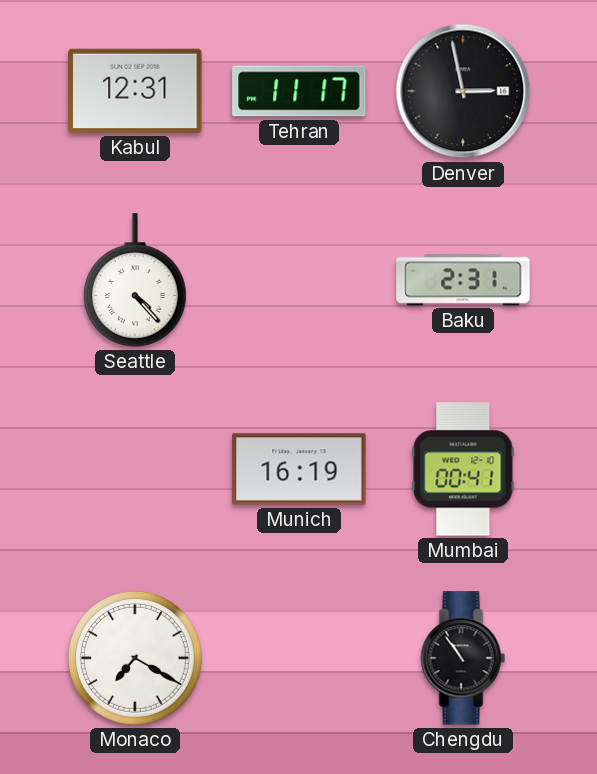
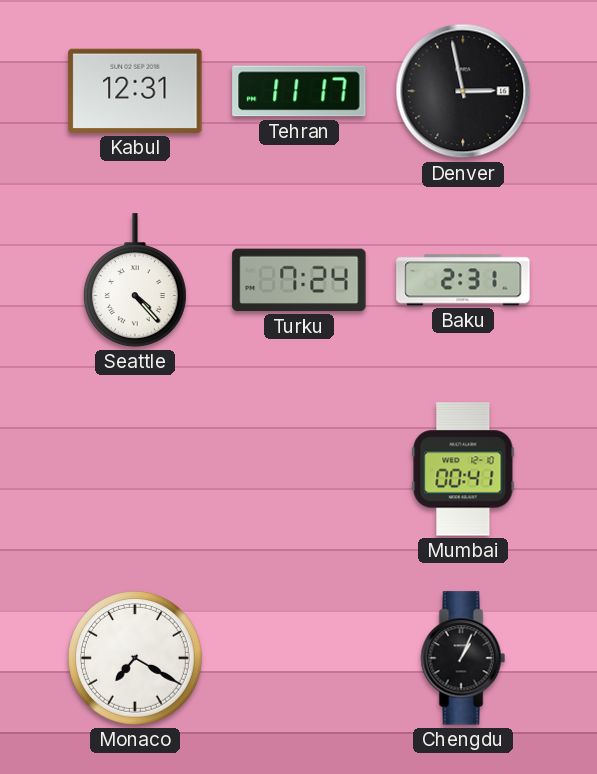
Turku: none -> 7:24 (299, 280)
Munich: 16:19 -> none (299, 469)
Chengdu: 10:54 -> 1:04 (463, 658)
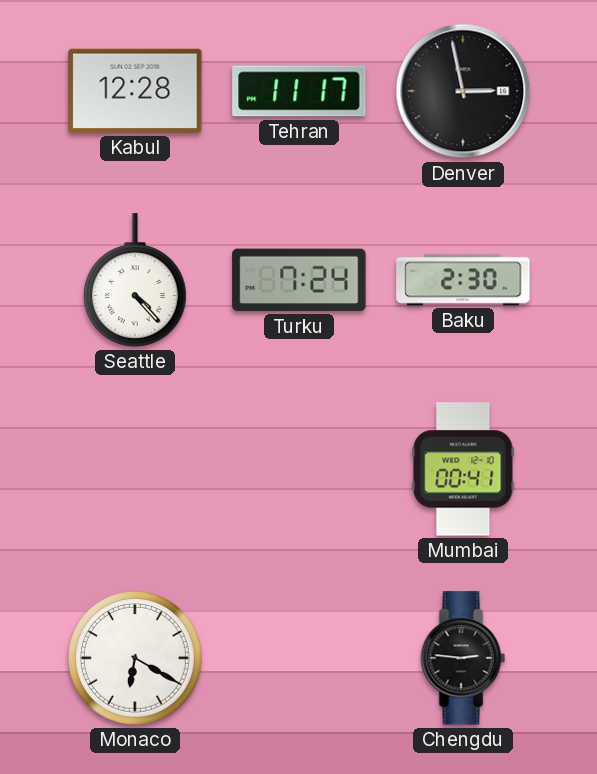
Kabul: 12:31 -> 12:28 (135, 91)
Baku: 2:31 -> 2:30 (463, 280)
Monaco: 7:20 -> 6:20 (135, 658)
Chengdu: 1:04 -> 2:46 (463, 658)
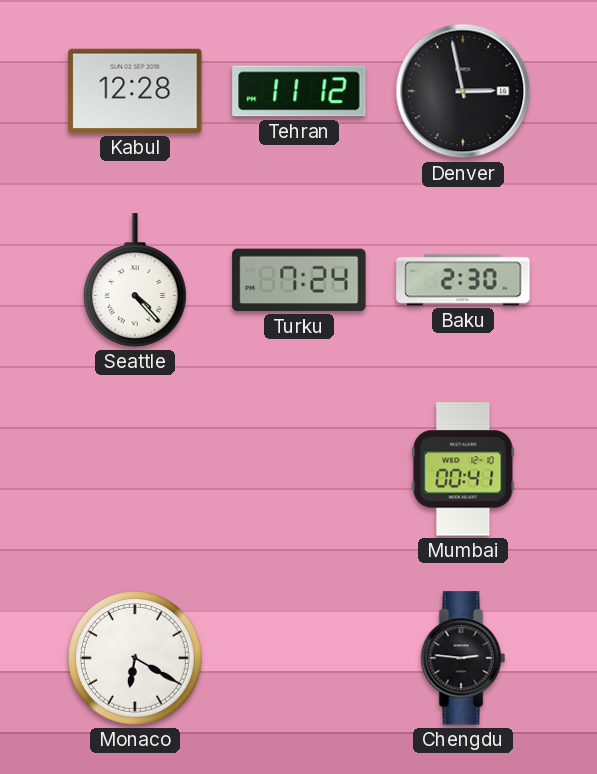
Tehran: 11:17 -> 11:12 (299, 91)
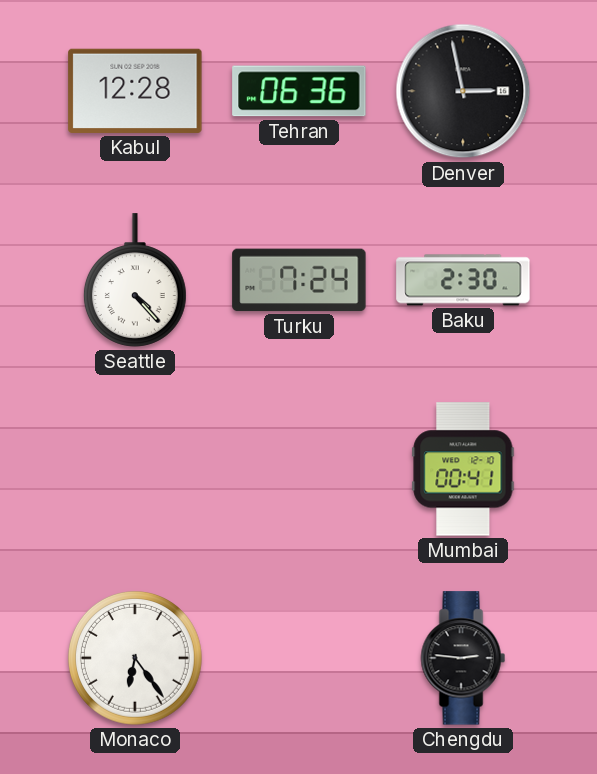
Tehran: 11:12 -> 06:36 (299, 91)
Monaco: 6:20 -> 6:24 (135, 658)
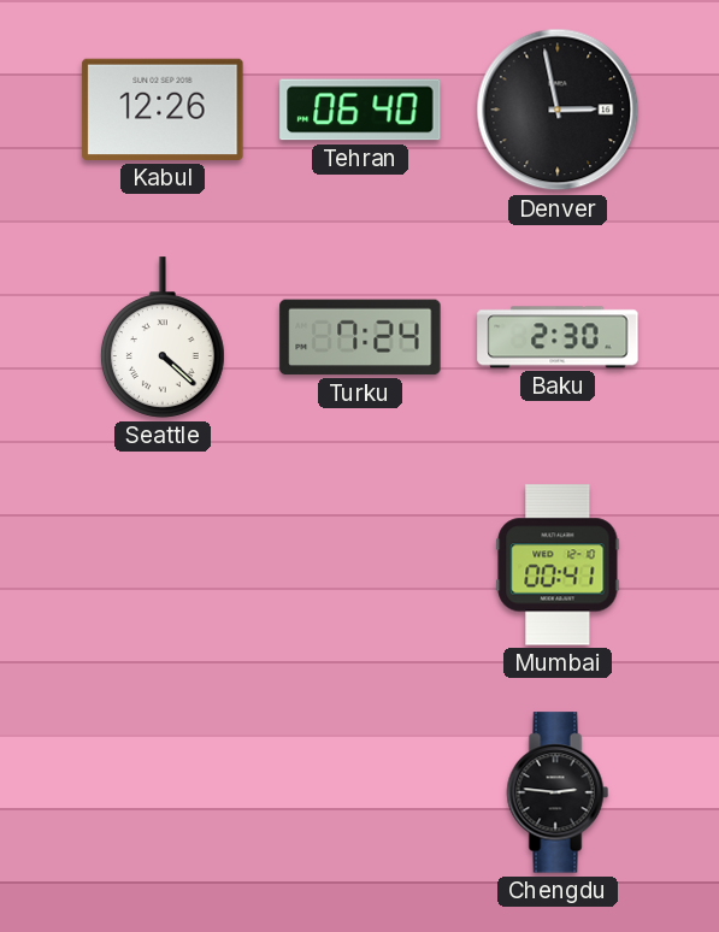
Kabul: 12:28 -> 12:26 (163, 110)
Tehran: 06:36 -> 06:40 (360, 110)
Seattle: 4:23 -> 4:22 (163, 337)
Monaco: 6:24 -> none (135, 658)
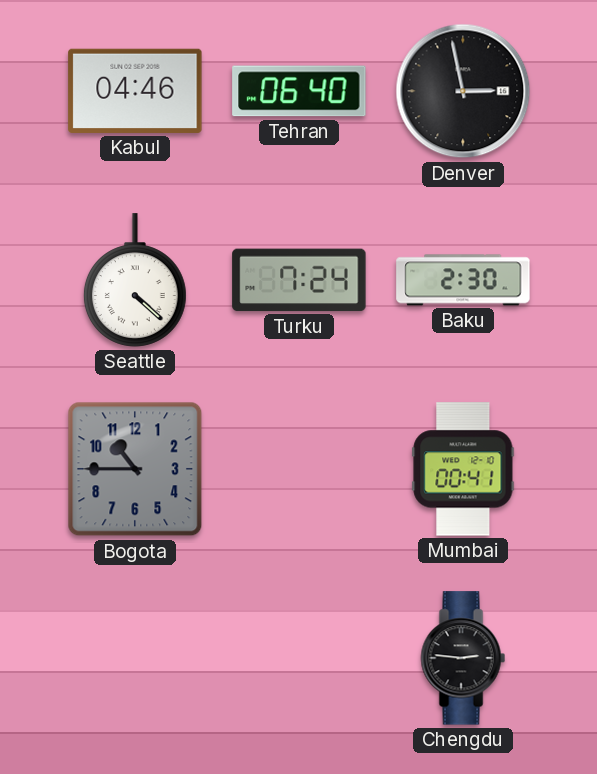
Kabul: 12:26 -> 04:46 (135, 91)
Bogota: none -> 10:45 (135, 469)
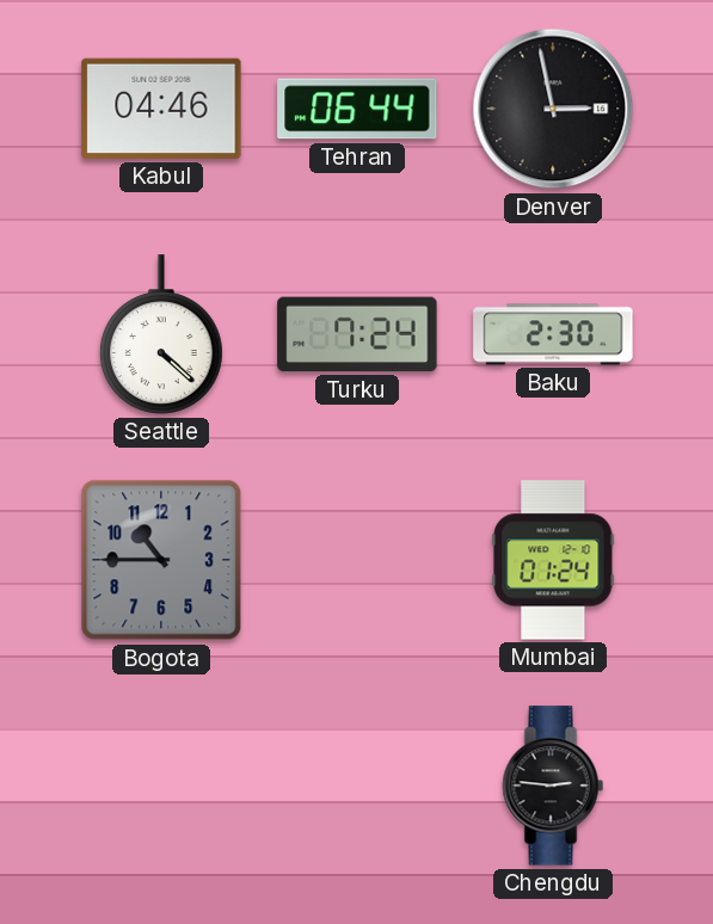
Tehran: 06:40 -> 06:44 (357, 109)
Mumbai: 00:41 -> 01:24 (553, 560)
